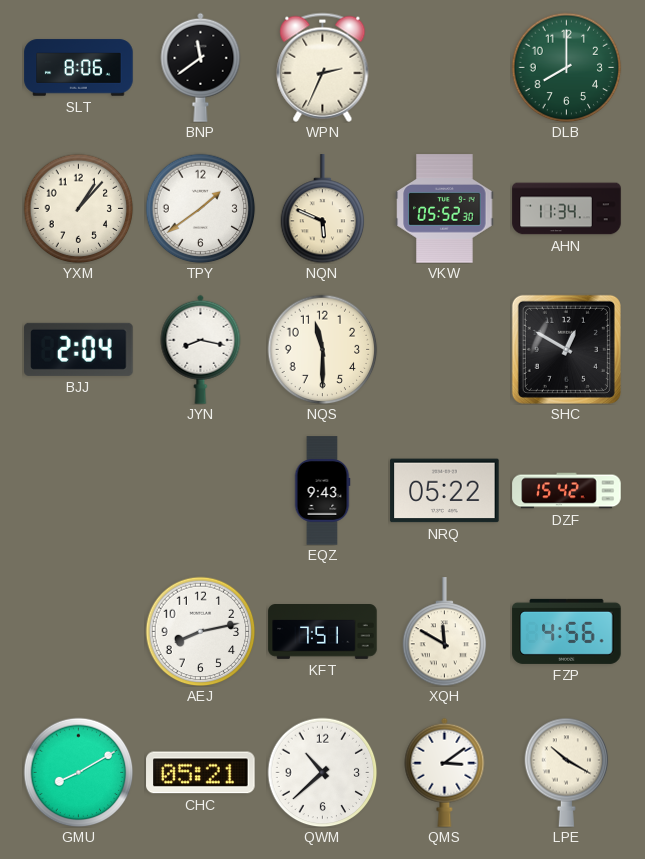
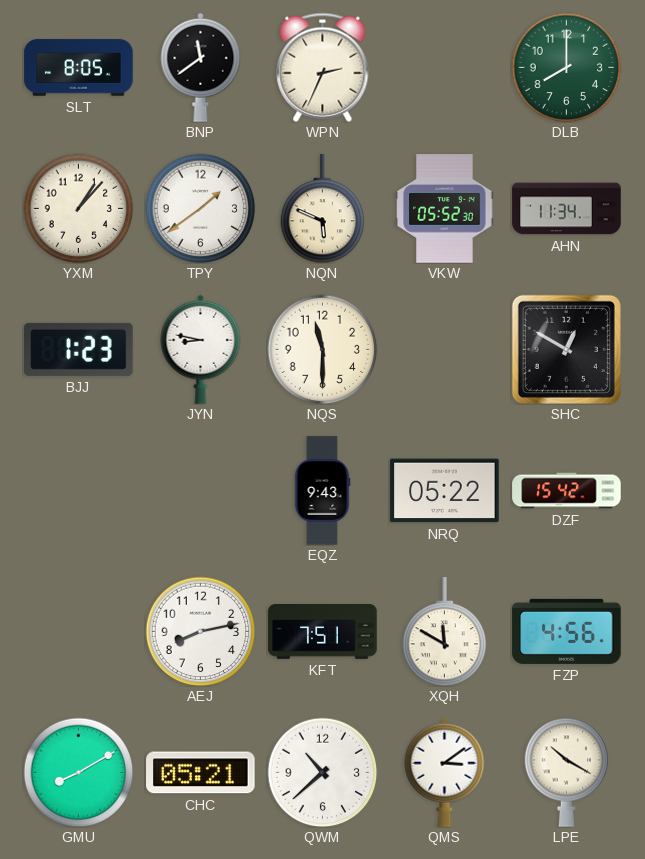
SLT: 8:06 -> 8:05 (79, 68)
BJJ: 2:04 -> 1:23 (79, 349)
JYN: 8:17 -> 8:47 (201, 349)
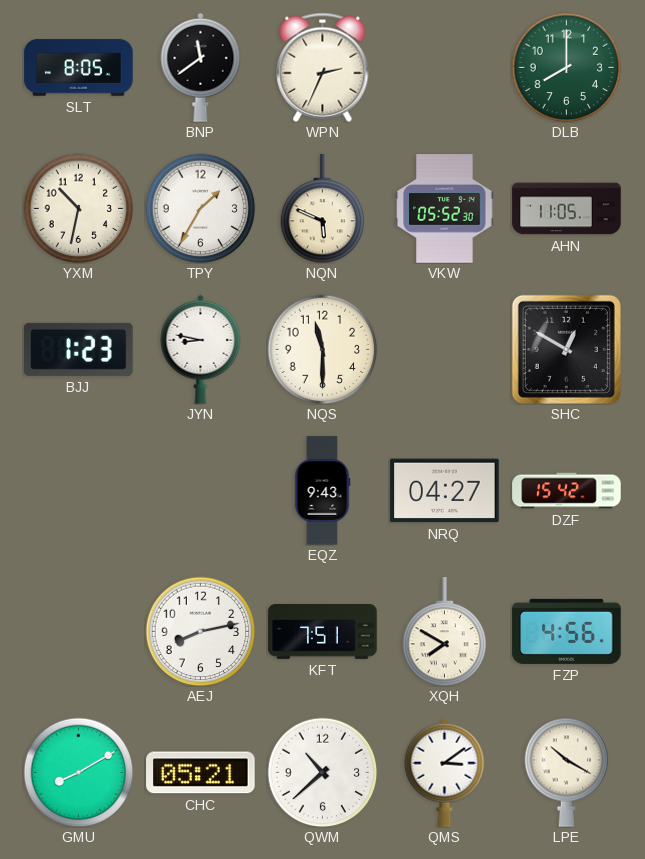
YXM: 1:07 -> 10:32 (78, 208)
TPY: 1:39 -> 1:35 (200, 208)
AHN: 11:34 -> 11:05 (567, 209)
NRQ: 05:22 -> 04:27 (445, 491)
XQH: 11:50 -> 7:50 (445, 632)
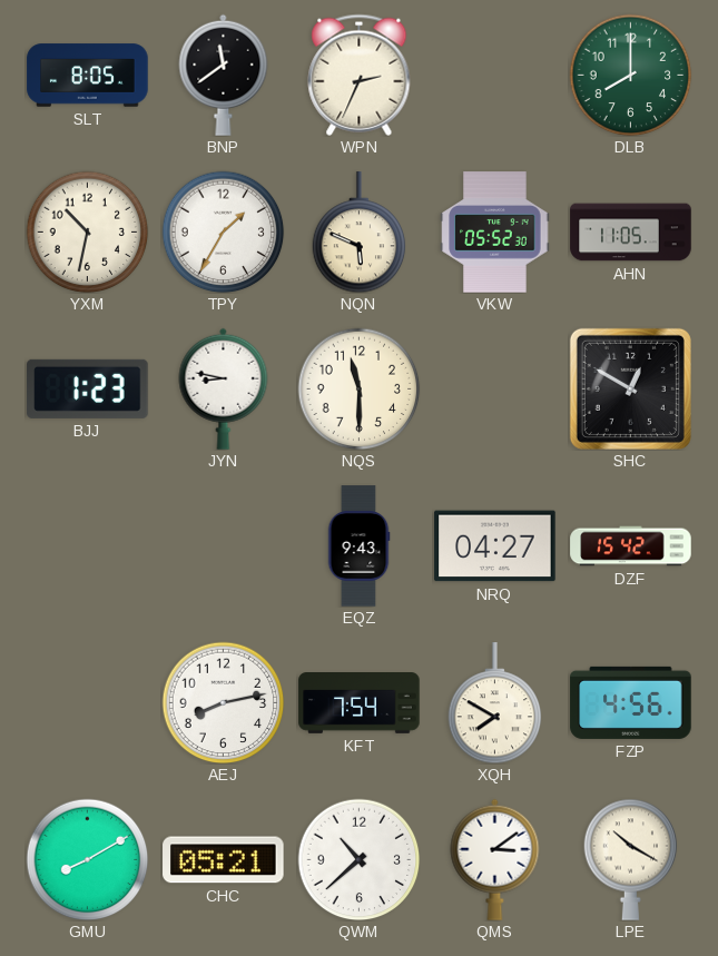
KFT: 7:51 -> 7:54 (360, 703)
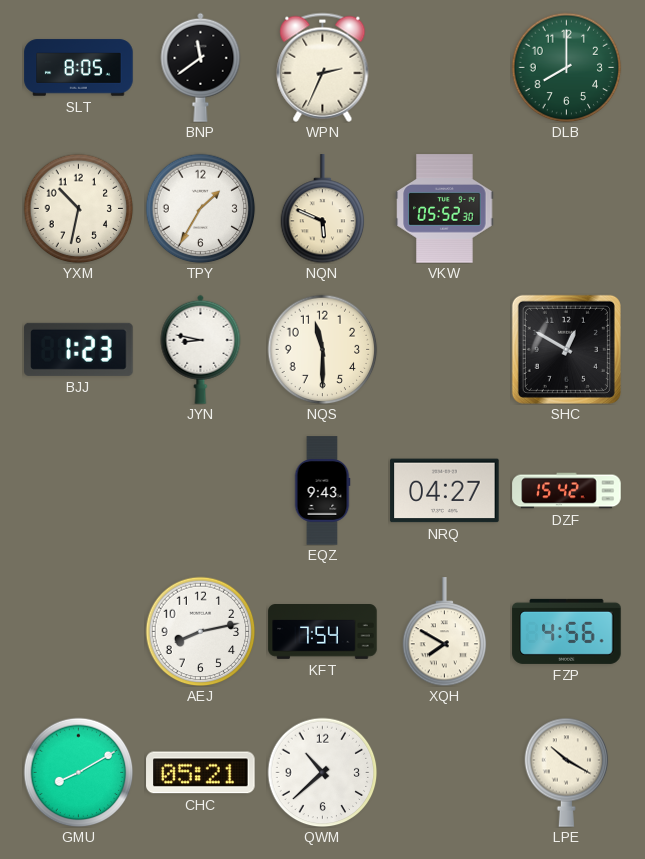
AHN: 11:05 -> none (631, 233)
QMS: 3:09 -> none (495, 859)
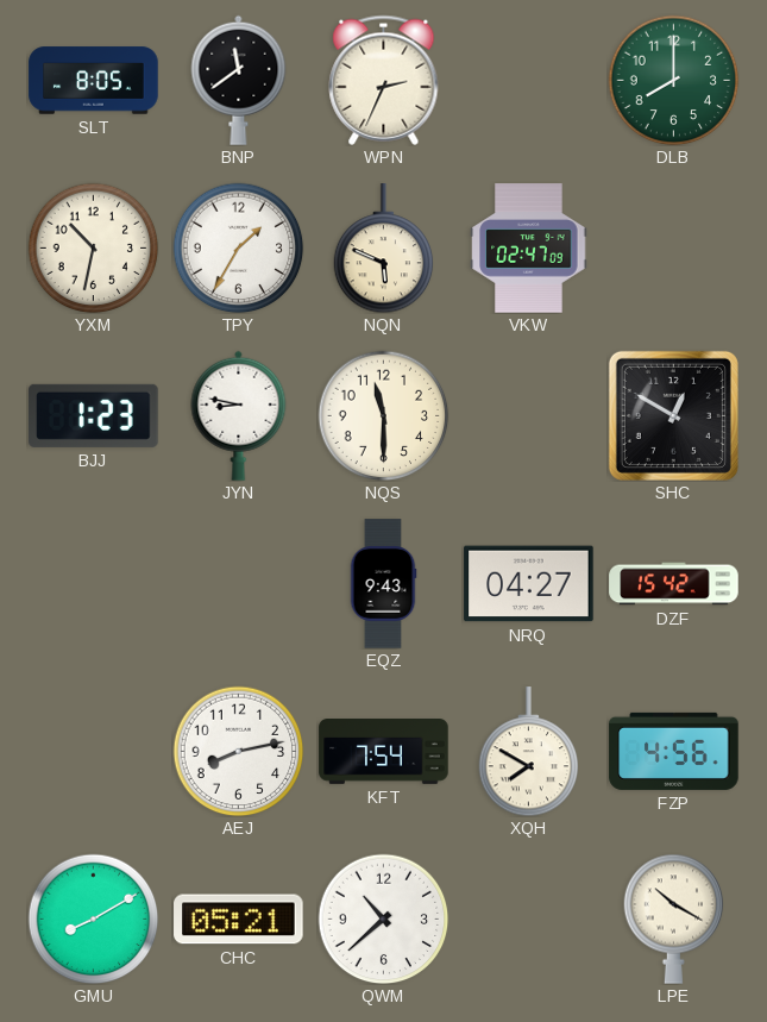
VKW: 05:52 -> 02:47 (529, 249)
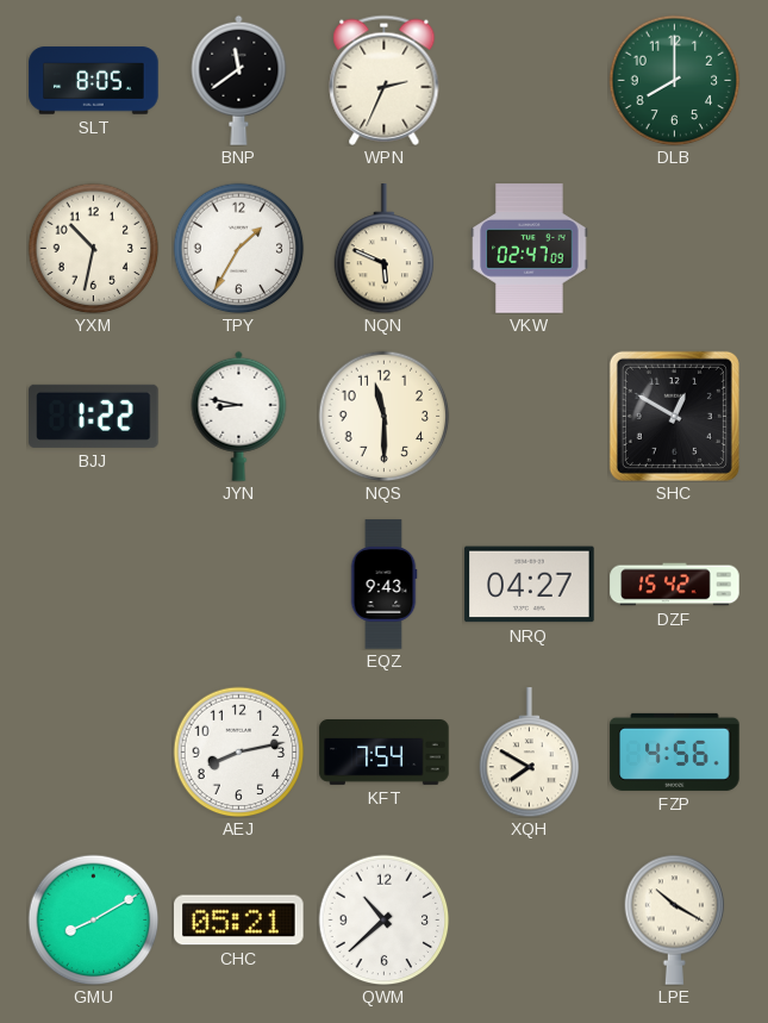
BJJ: 1:23 -> 1:22 (94, 416)
